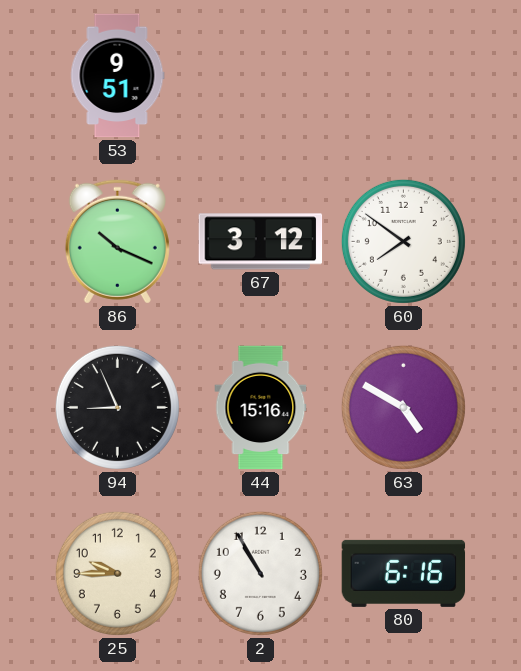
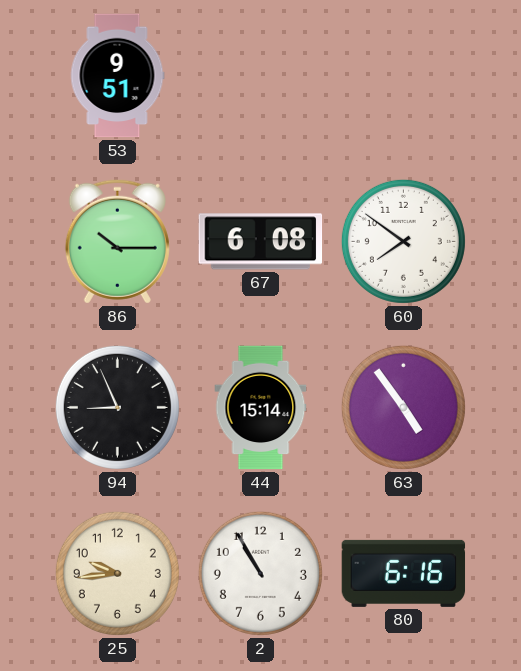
86: 10:19 -> 10:15 (117, 241)
67: 3:12 -> 6:08 (261, 242)
44: 15:16 -> 15:14 (261, 408)
63: 4:50 -> 4:54 (403, 407)
25: 9:45 -> 9:44 (117, 573)
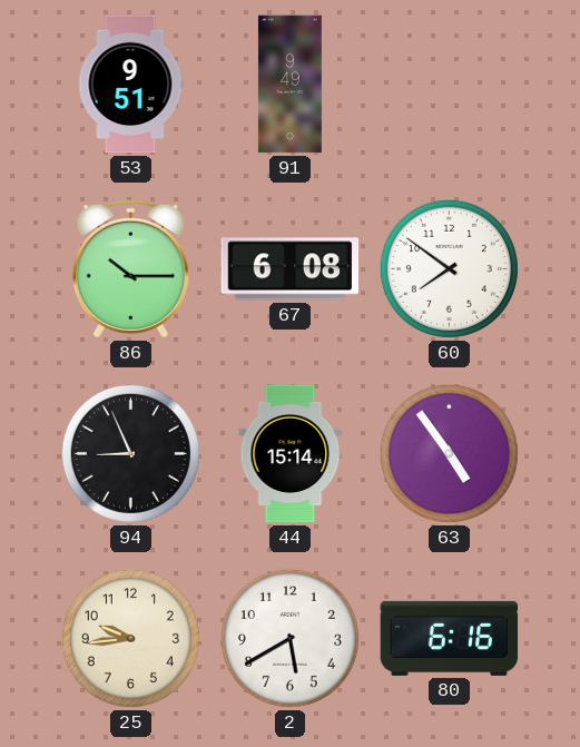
91: none -> 9:49 (291, 85)
2: 10:55 -> 5:40 (289, 638)
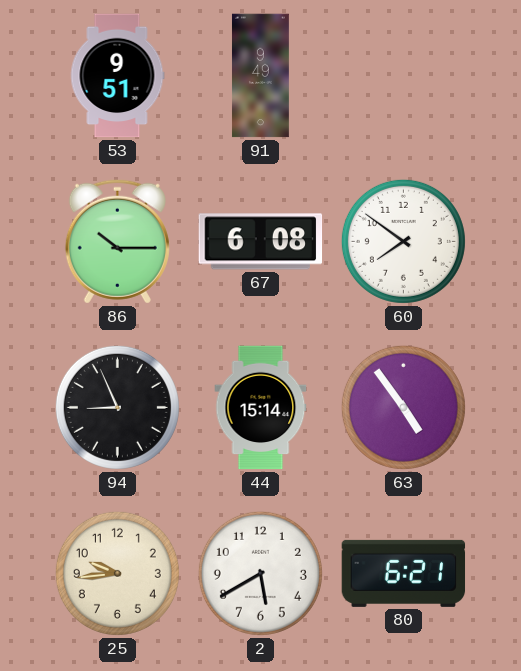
80: 6:16 -> 6:21 (404, 573)
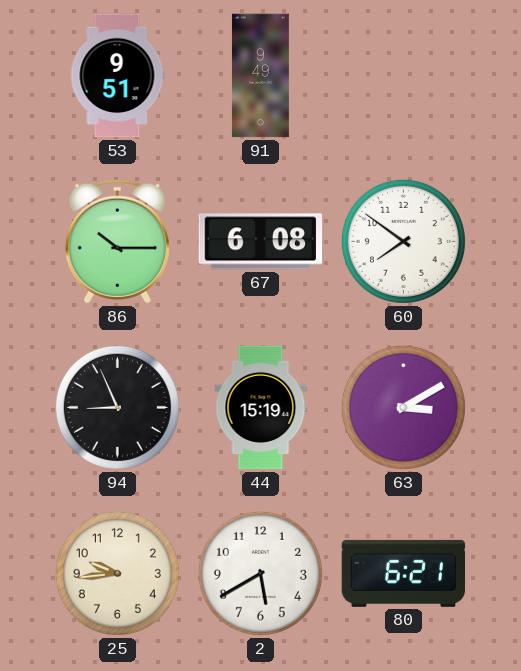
44: 15:14 -> 15:19 (261, 408)
63: 4:54 -> 3:10 (403, 407)
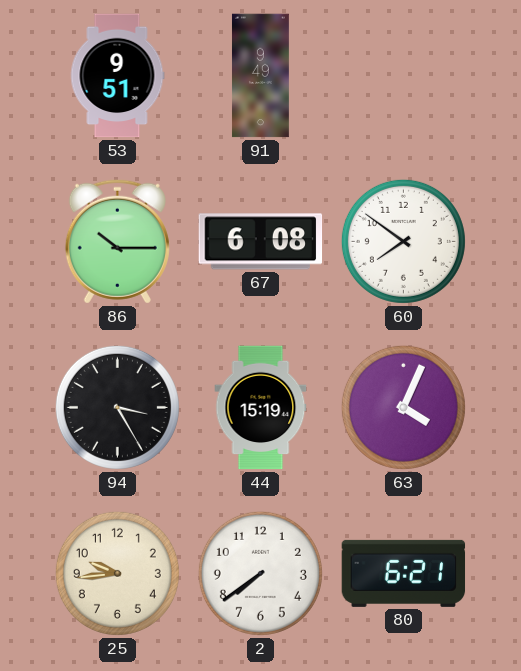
94: 8:56 -> 3:25 (117, 407)
63: 3:10 -> 4:04 (403, 407)
2: 5:40 -> 7:39 (260, 573)
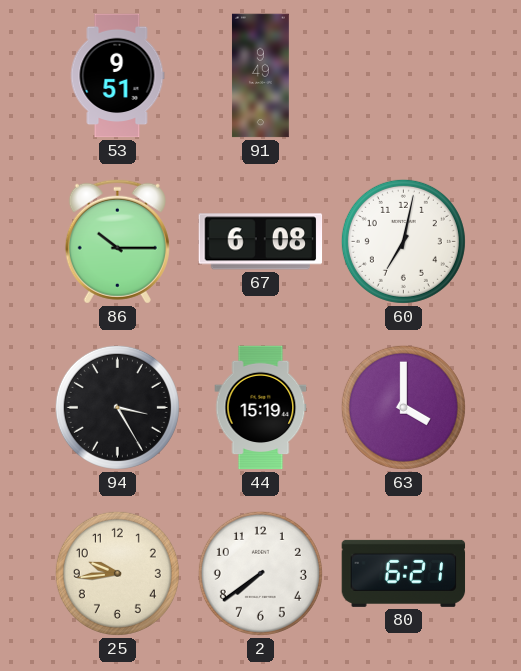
60: 7:51 -> 7:02 (403, 241)
63: 4:04 -> 4:00 (403, 407)
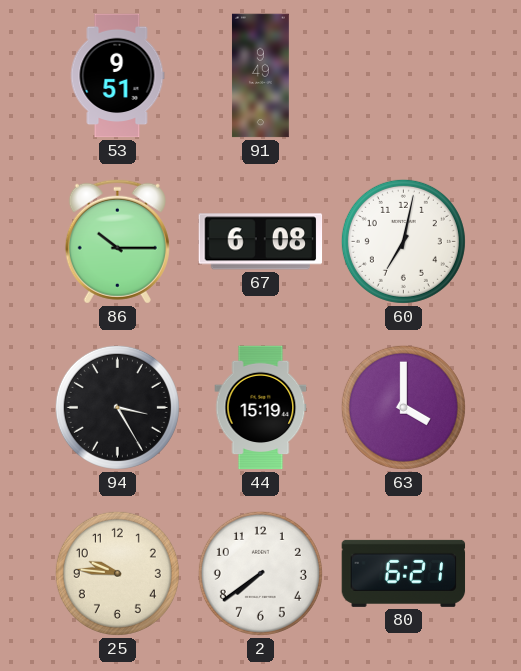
25: 9:44 -> 9:46 (117, 573)
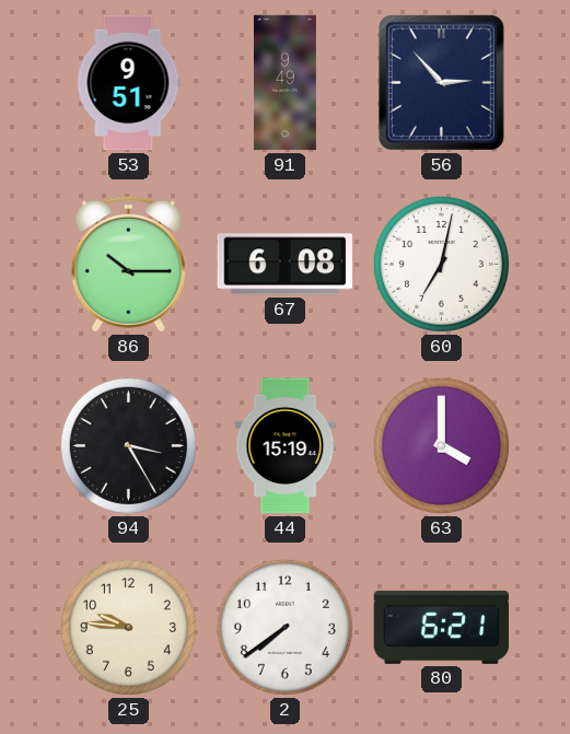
56: none -> 2:53 (441, 82)
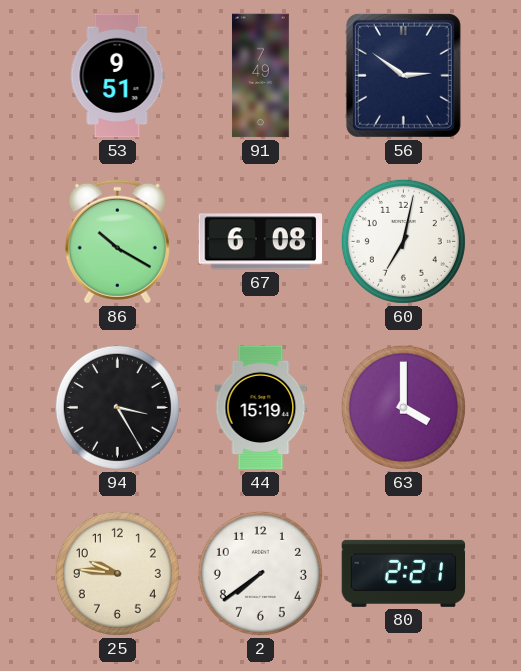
91: 9:49 -> 7:49 (261, 76)
56: 2:53 -> 2:51 (403, 75)
86: 10:15 -> 10:20 (117, 241)
80: 6:21 -> 2:21 (404, 573)
